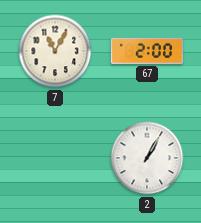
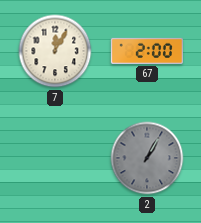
7: 11:05 -> 12:05 (55, 51)
2 dial: white -> grey (147, 158)
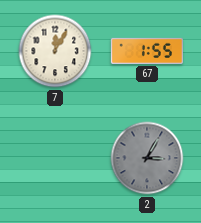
67: 2:00 -> 1:55 (147, 51)
2: 1:05 -> 3:05 (147, 158)
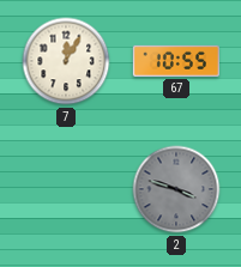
67: 1:55 -> 10:55 (176, 61)
2: 3:05 -> 3:48 (176, 189)
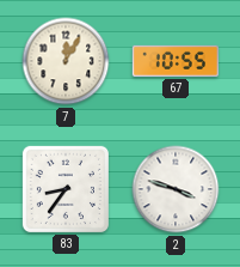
83: none -> 8:36 (66, 189)
2 dial: grey -> white (176, 189)
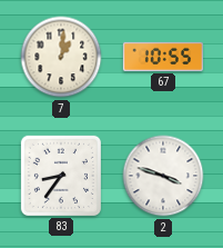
7: 12:05 -> 1:01 (61, 57)
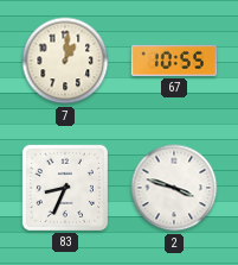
83: 8:36 -> 8:34 (65, 188)
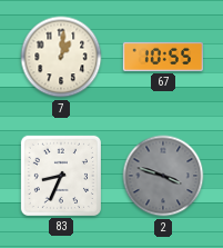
2 dial: white -> grey (163, 176)
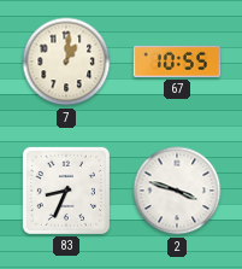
2 dial: grey -> white (177, 191)
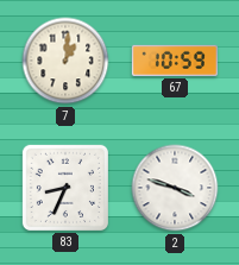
67: 10:55 -> 10:59 (175, 61)
